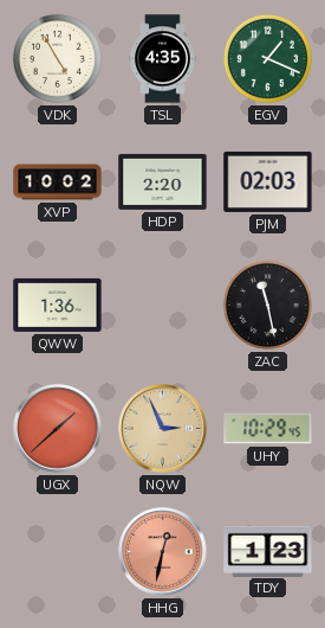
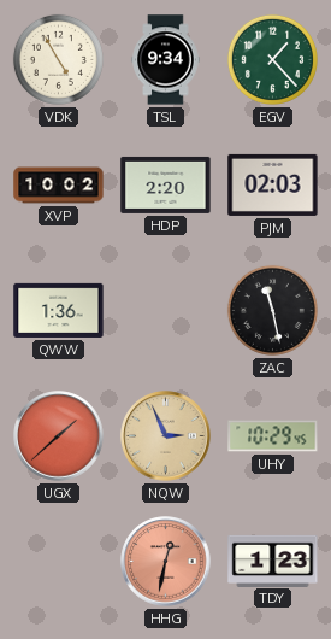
TSL: 4:35 -> 9:34 (166, 60)
EGV: 1:19 -> 1:23 (272, 59)
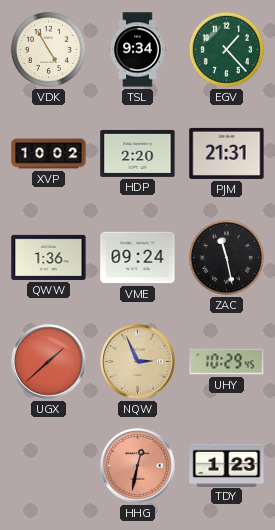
PJM: 02:03 -> 21:31 (227, 153)
VME: none -> 09:24 (138, 258)
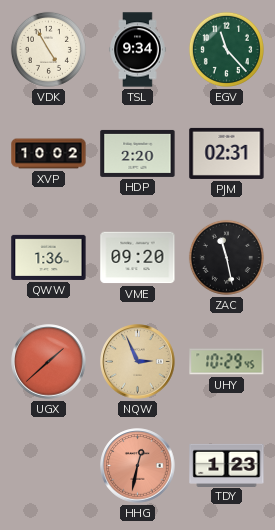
EGV: 1:23 -> 11:23 (226, 49)
PJM: 21:31 -> 02:31 (227, 153)
VME: 09:24 -> 09:20 (138, 258)
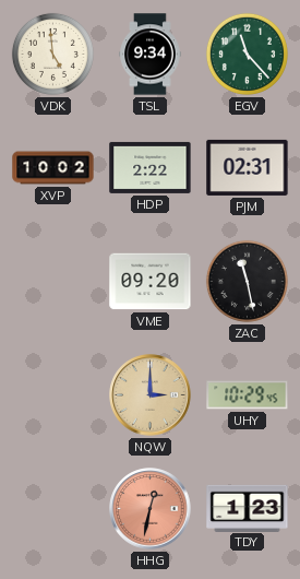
VDK: 4:55 -> 4:59 (52, 54)
HDP: 2:20 -> 2:22 (151, 167)
QWW: 1:36 -> none (49, 257)
UGX: 1:38 -> none (49, 362)
NQW: 2:56 -> 3:00 (151, 395)
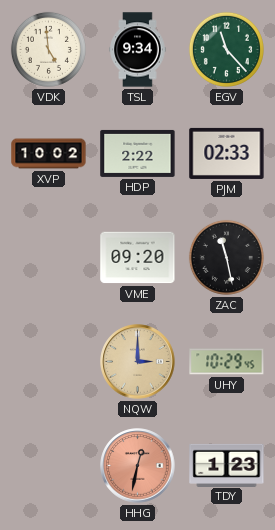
PJM: 02:31 -> 02:33 (227, 153)
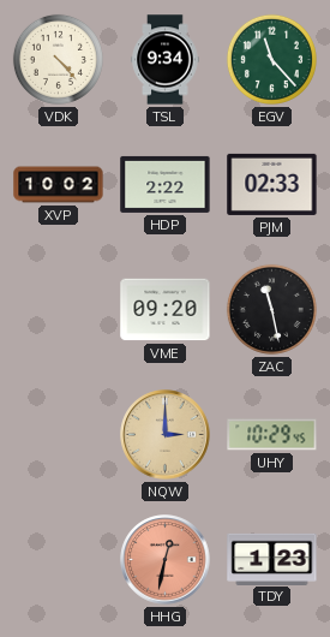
VDK: 4:59 -> 4:23 (58, 59)
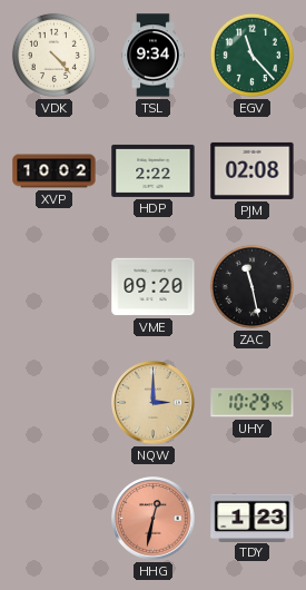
PJM: 02:33 -> 02:08 (253, 170)
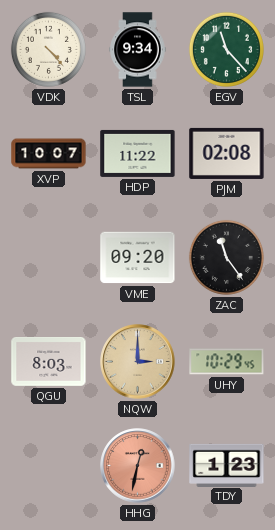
XVP: 10:02 -> 10:07 (49, 154)
HDP: 2:22 -> 11:22 (138, 153)
ZAC: 11:28 -> 11:24 (226, 257)
QGU: none -> 8:03 (49, 362)
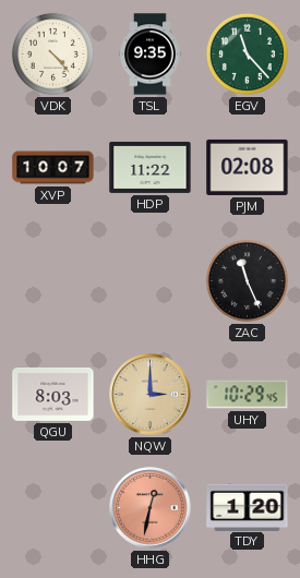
TSL: 9:34 -> 9:35 (151, 55)
VME: 09:20 -> none (138, 258)
ZAC: 11:24 -> 11:26 (247, 280)
TDY: 1:23 -> 1:20 (248, 507)
